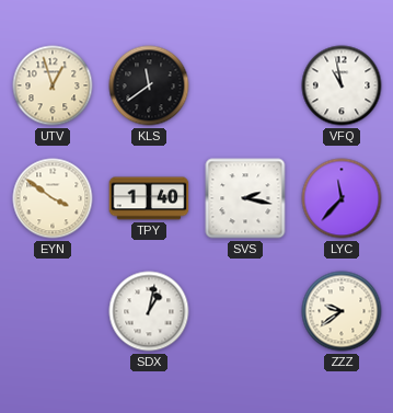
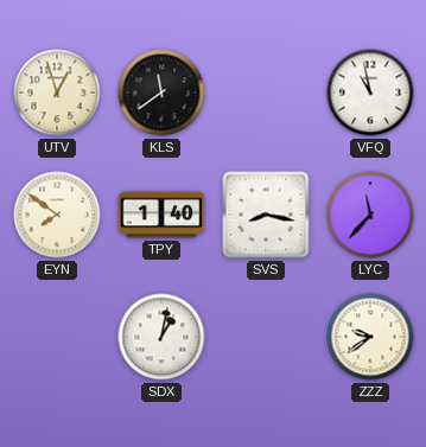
EYN: 3:51 -> 7:51 (57, 215)
SVS: 2:17 -> 8:17 (266, 215)
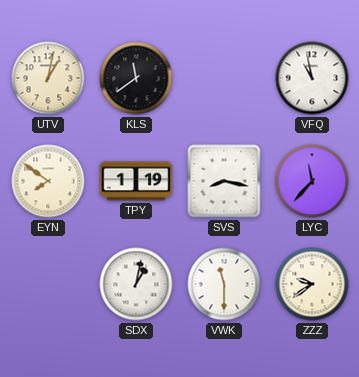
UTV: 12:57 -> 1:02 (48, 78)
TPY: 1:40 -> 1:19 (136, 181)
VWK: none -> 11:30 (224, 284)
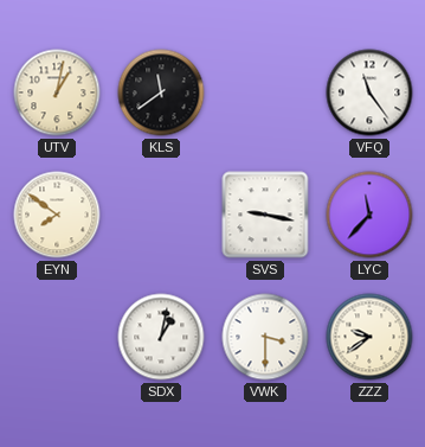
VFQ: 10:58 -> 11:24 (369, 92)
TPY: 1:19 -> none (136, 181)
SVS: 8:17 -> 9:17 (265, 215)
VWK: 11:30 -> 3:30 (265, 337)
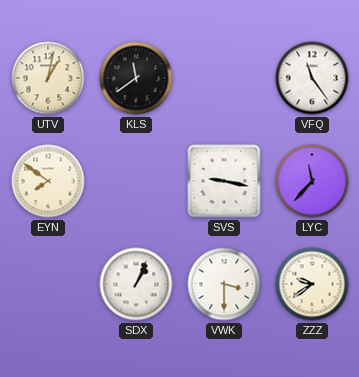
SDX: 1:02 -> 1:04 (136, 284)
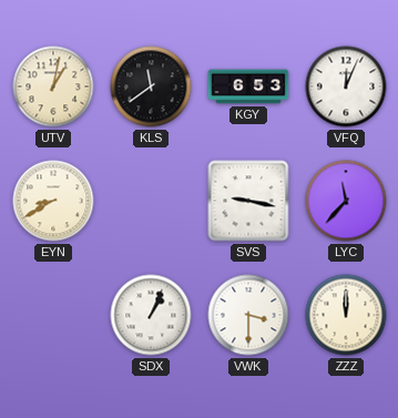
KGY: none -> 6:53 (248, 86)
VFQ: 11:24 -> 12:04 (346, 86)
EYN: 7:51 -> 8:40 (53, 201)
ZZZ: 9:39 -> 12:00 (346, 315)
